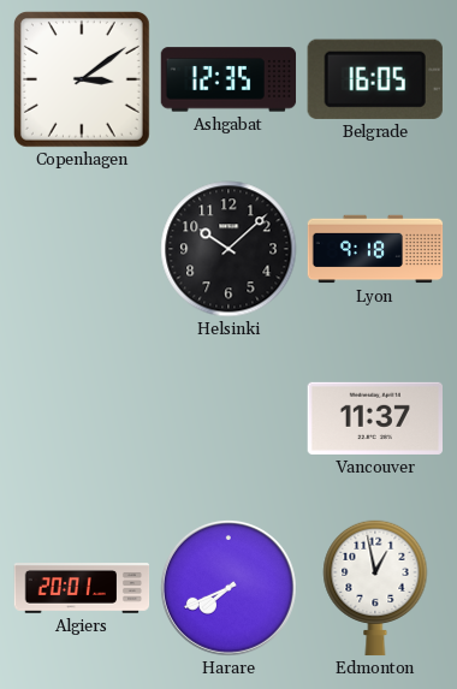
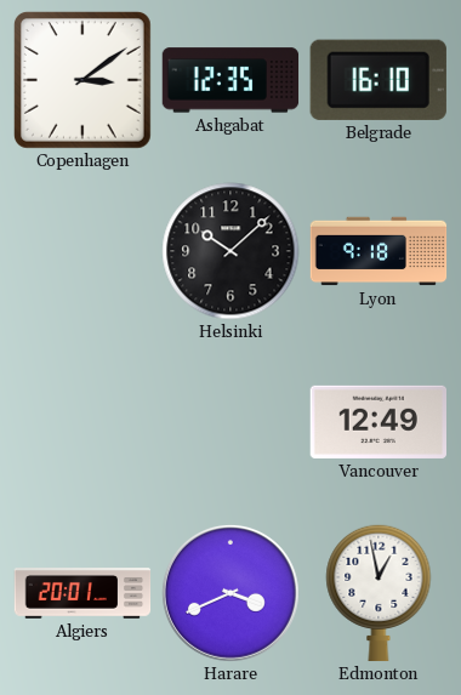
Belgrade: 16:05 -> 16:10 (379, 80)
Vancouver: 11:37 -> 12:49 (377, 422)
Harare: 7:41 -> 3:41 (231, 593)
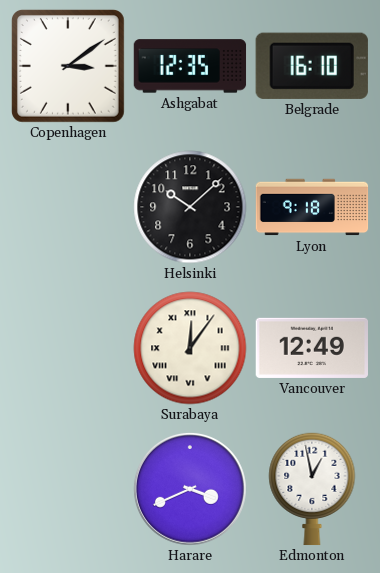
Surabaya: none -> 12:06 (190, 348)
Algiers: 20:01 -> none (82, 593)
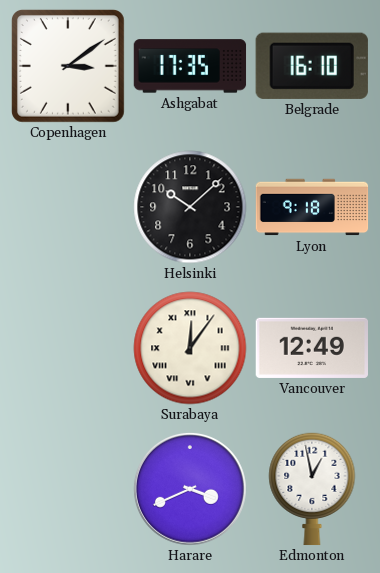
Ashgabat: 12:35 -> 17:35 (190, 66)
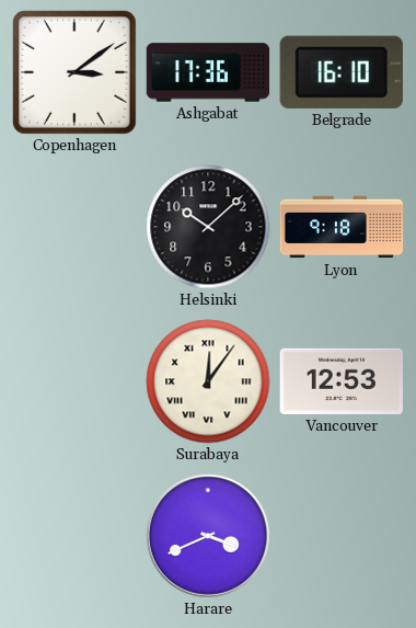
Ashgabat: 17:35 -> 17:36 (208, 72)
Vancouver: 12:49 -> 12:53 (340, 381)
Edmonton: 12:58 -> none (312, 489)
